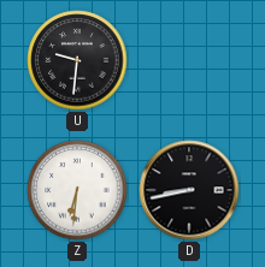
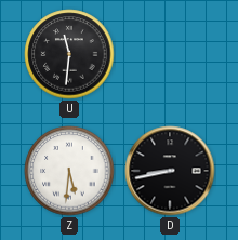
U: 9:31 -> 11:31 (69, 54)
Z: 6:31 -> 5:31 (69, 171)
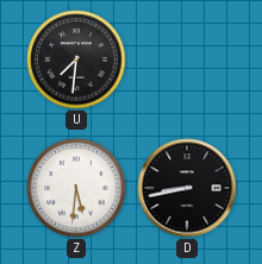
U: 11:31 -> 7:31 (76, 59)
